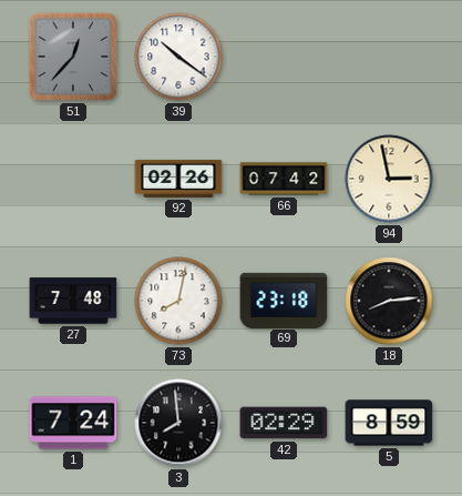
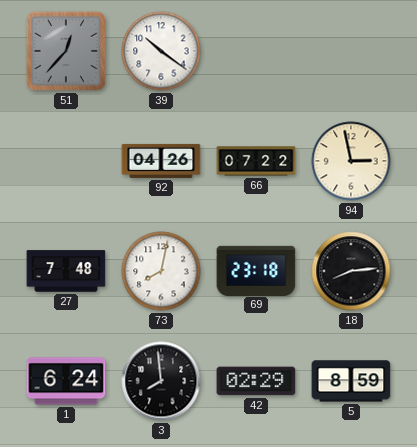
92: 02:26 -> 04:26 (161, 161)
66: 07:42 -> 07:22 (256, 161)
1: 7:24 -> 6:24 (66, 381)
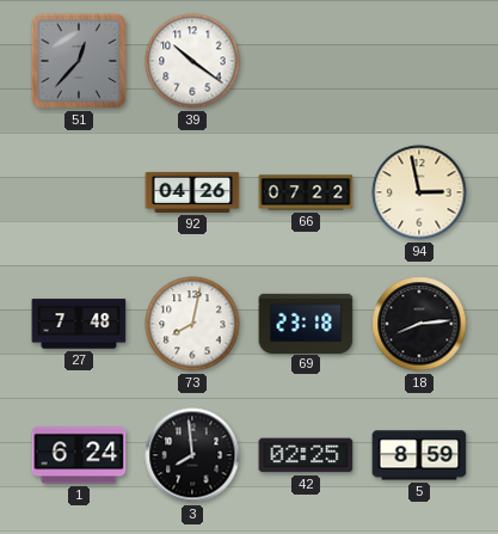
42: 02:29 -> 02:25 (306, 455)
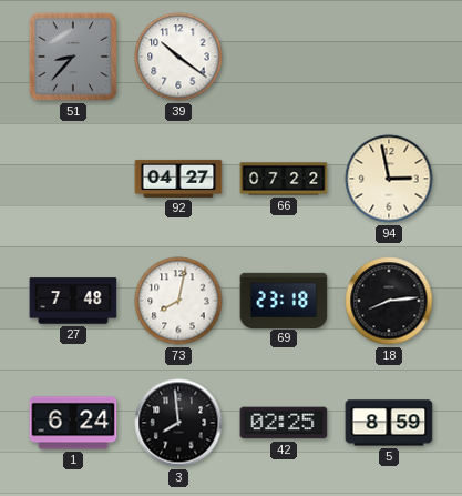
51: 12:37 -> 8:37 (73, 57)
92: 04:26 -> 04:27 (178, 179)
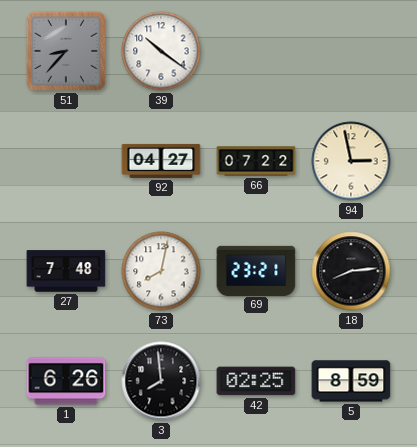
69: 23:18 -> 23:21 (256, 270)
1: 6:24 -> 6:26 (66, 381)
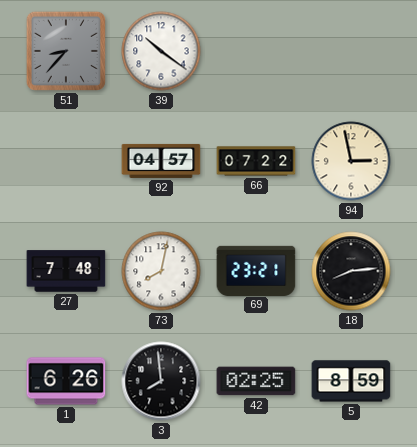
92: 04:27 -> 04:57 (161, 161)
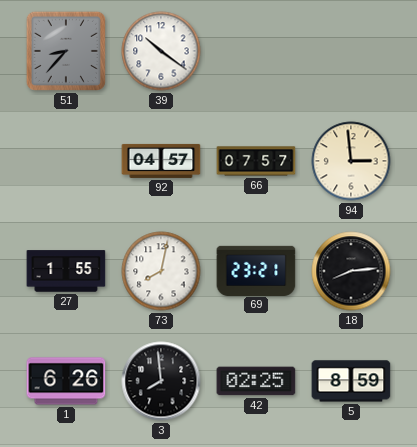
66: 07:22 -> 07:57 (256, 161)
94: 2:58 -> 2:59 (351, 161)
27: 7:48 -> 1:55 (66, 271)
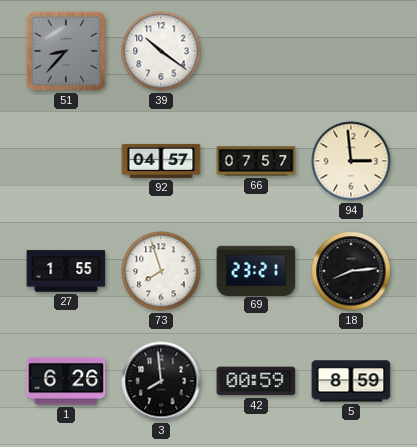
73: 8:02 -> 7:57 (161, 271)
42: 02:25 -> 00:59 (256, 381)
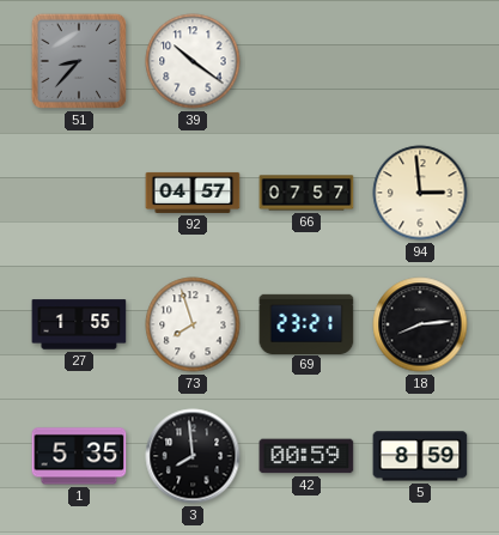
1: 6:26 -> 5:35 (79, 456)
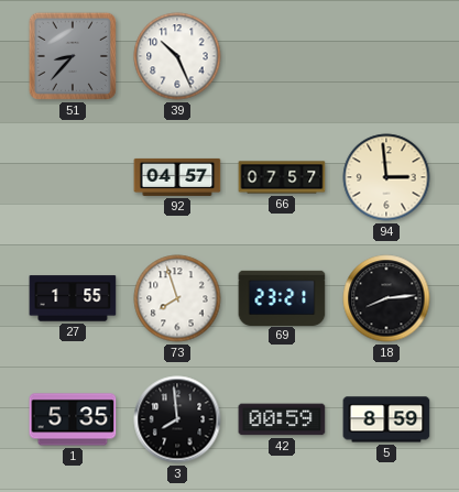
39: 10:21 -> 10:26 (177, 56)
